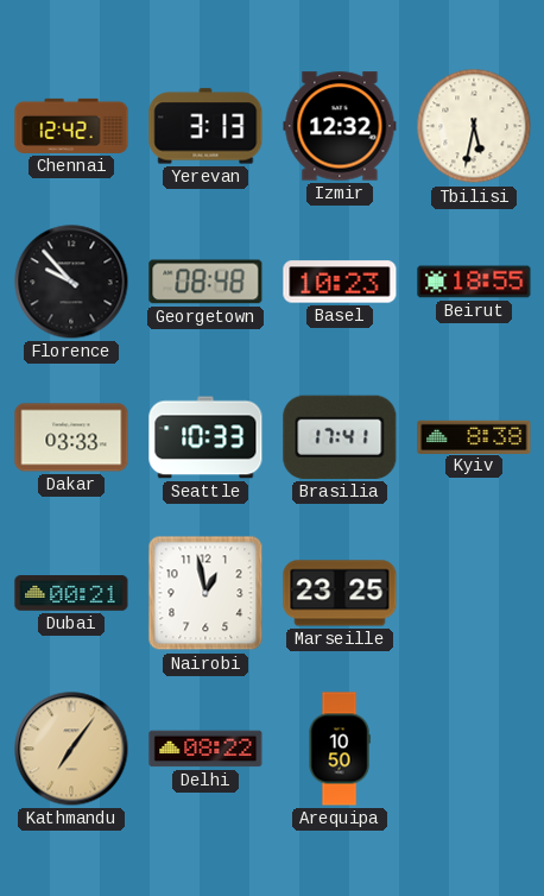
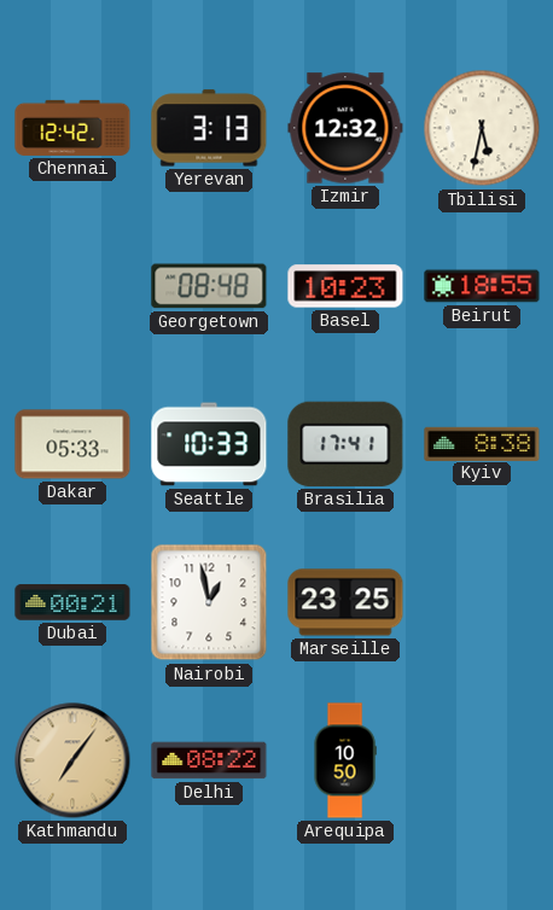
Florence: 9:53 -> none (71, 282)
Dakar: 03:33 -> 05:33 (72, 444)
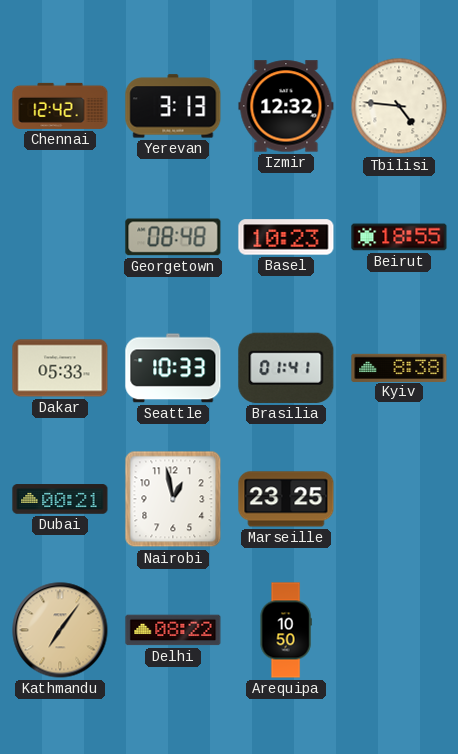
Tbilisi: 5:32 -> 4:46 (399, 106)
Brasilia: 17:41 -> 01:41 (286, 368)
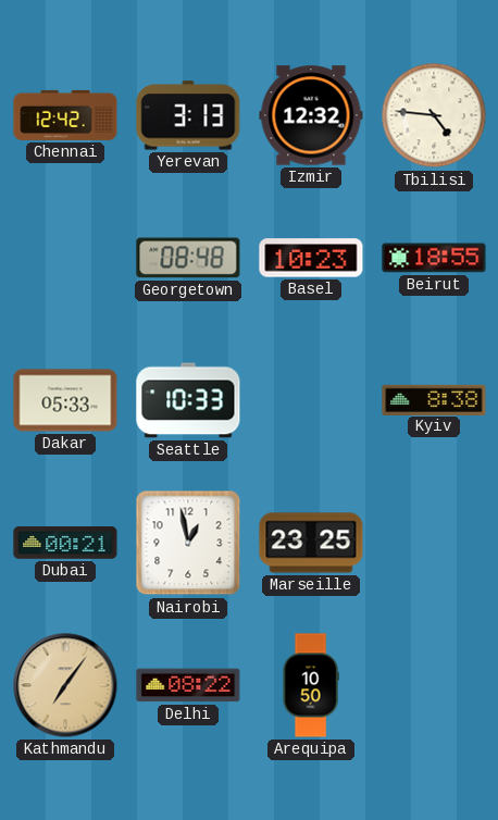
Brasilia: 01:41 -> none (286, 368)
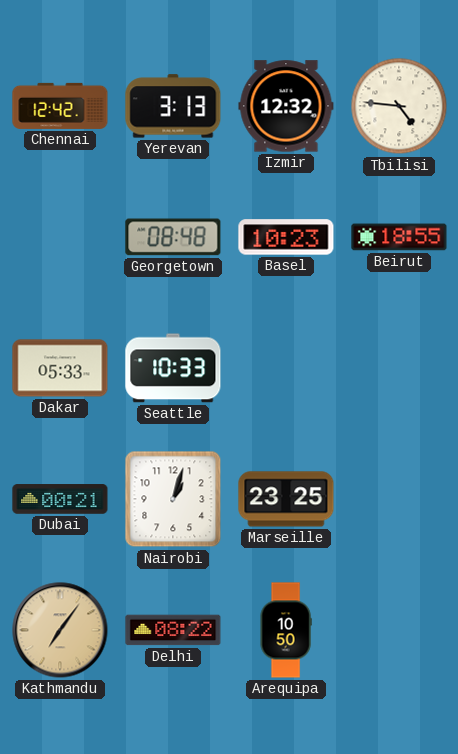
Kyiv: 8:38 -> none (434, 399)
Nairobi: 12:58 -> 1:03 (173, 499)
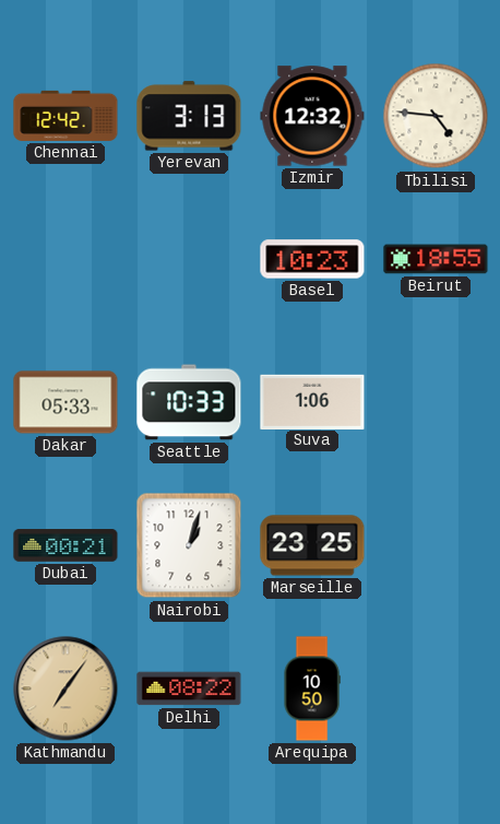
Georgetown: 08:48 -> none (173, 237)
Suva: none -> 1:06 (312, 401)
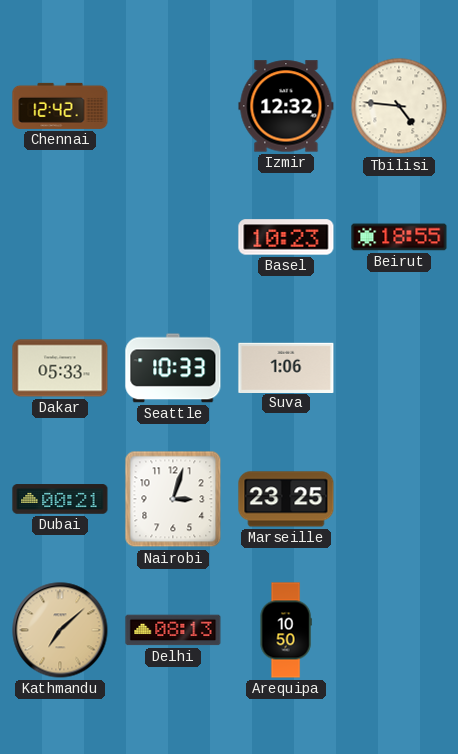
Yerevan: 3:13 -> none (189, 116)
Nairobi: 1:03 -> 3:03 (173, 499)
Kathmandu: 7:06 -> 7:08 (60, 630)
Delhi: 08:22 -> 08:13 (173, 630)
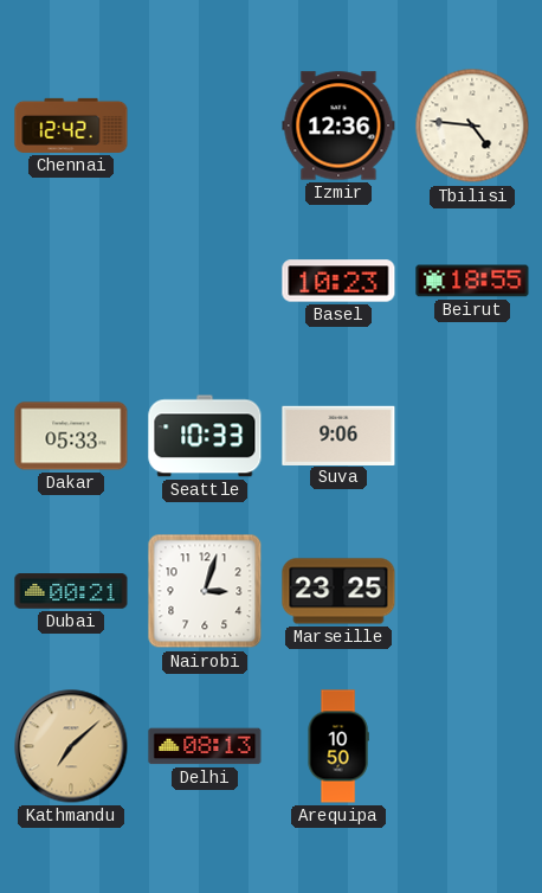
Izmir: 12:32 -> 12:36 (338, 126)
Suva: 1:06 -> 9:06 (338, 435)
